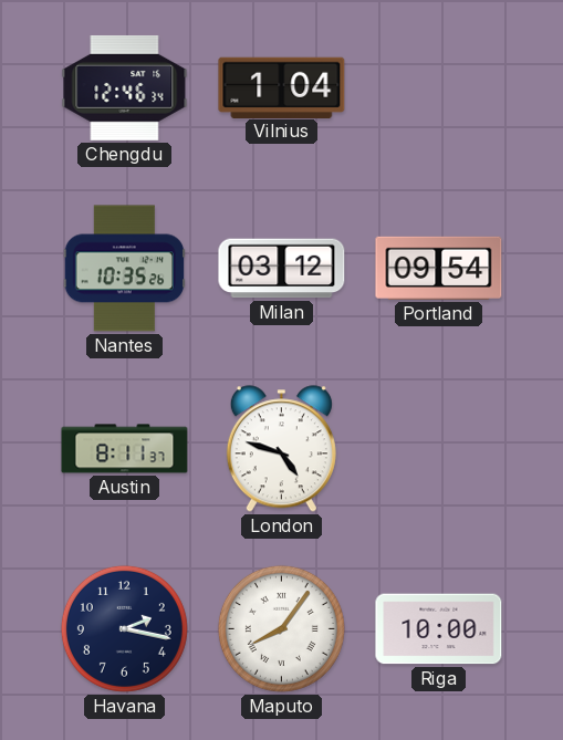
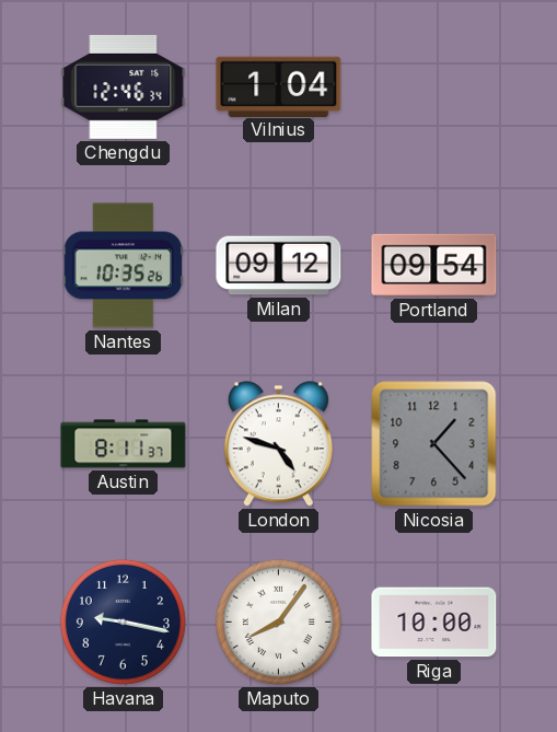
Milan: 03:12 -> 09:12 (279, 266)
Nicosia: none -> 1:23 (434, 444)
Havana: 2:17 -> 9:17 (123, 621)
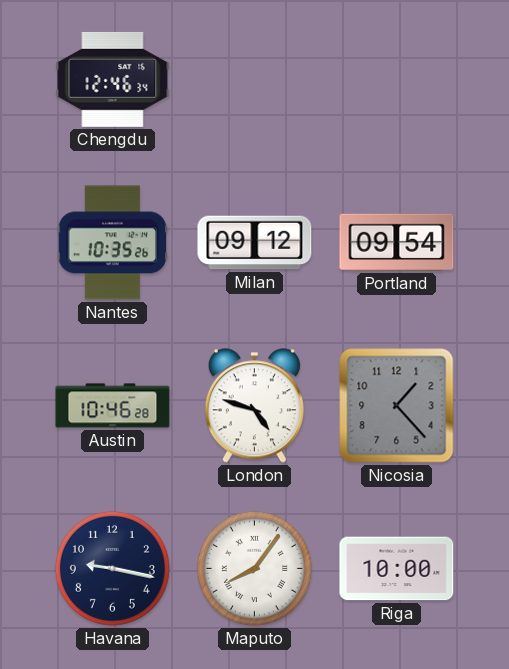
Vilnius: 1:04 -> none (279, 86)
Austin: 8:11 -> 10:46 (113, 406)
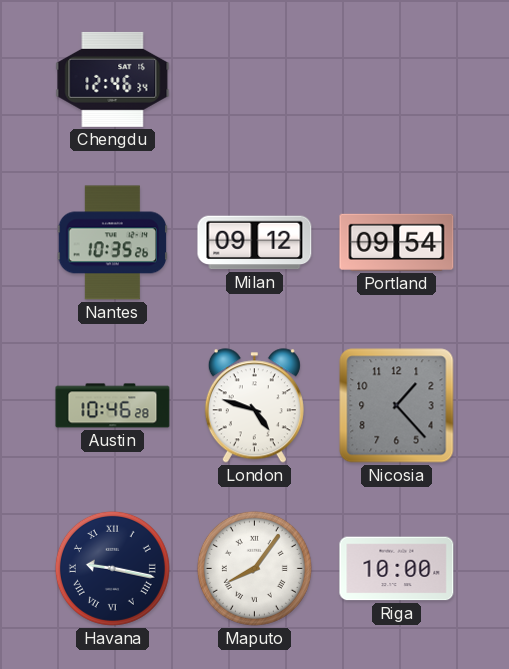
Havana numerals: Arabic -> Roman (112, 568)
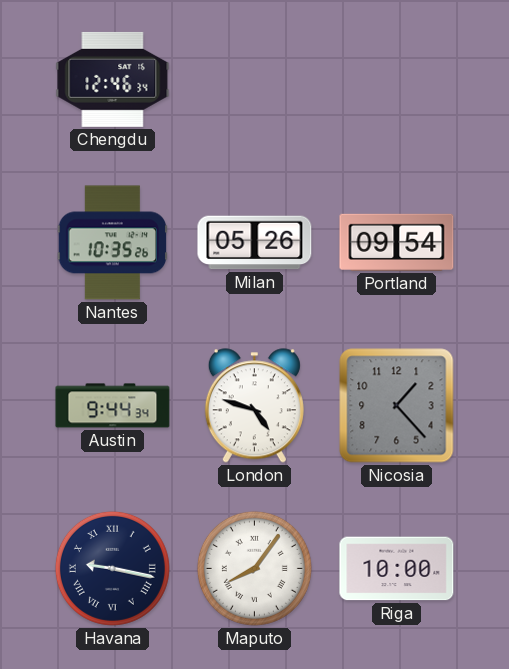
Milan: 09:12 -> 05:26 (255, 243)
Austin: 10:46 -> 9:44 (113, 406)
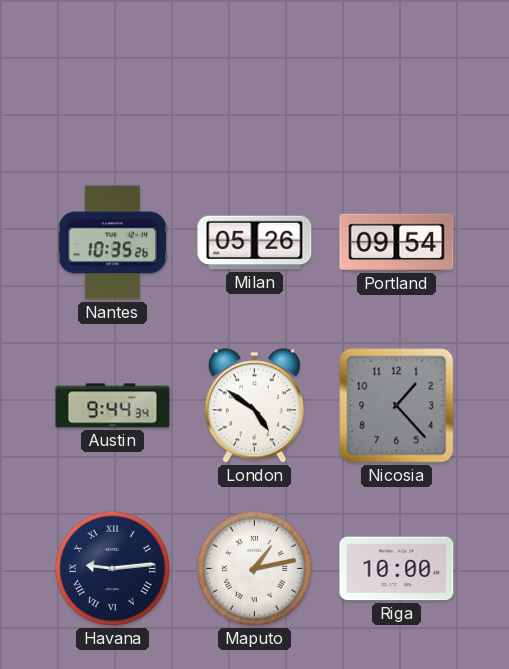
Chengdu: 12:46 -> none (113, 79)
London: 4:48 -> 4:51 (254, 406)
Havana: 9:17 -> 9:14 (112, 568)
Maputo: 8:06 -> 1:13 (254, 568)
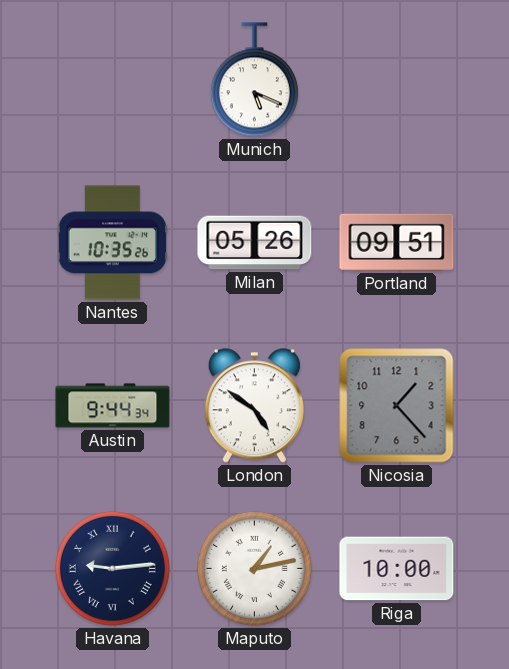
Munich: none -> 5:19 (254, 80)
Portland: 09:54 -> 09:51 (397, 242)
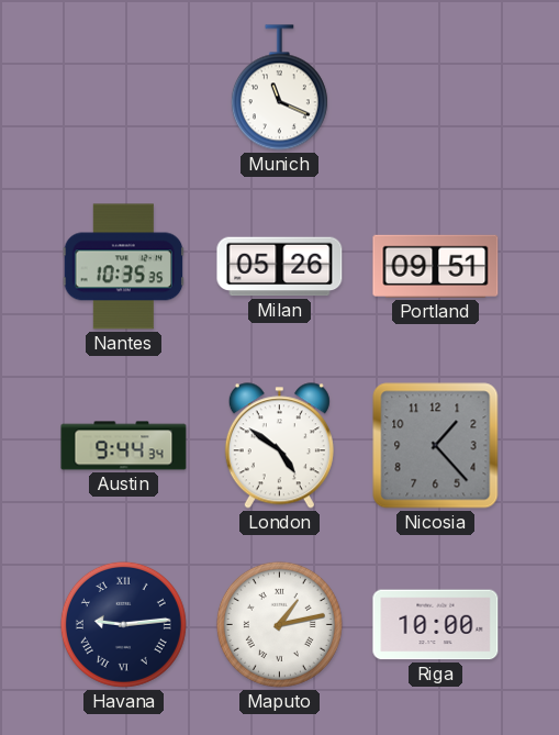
Munich: 5:19 -> 11:19 (279, 88)
Nantes: 10:35:26 -> 10:35:35 (124, 267)
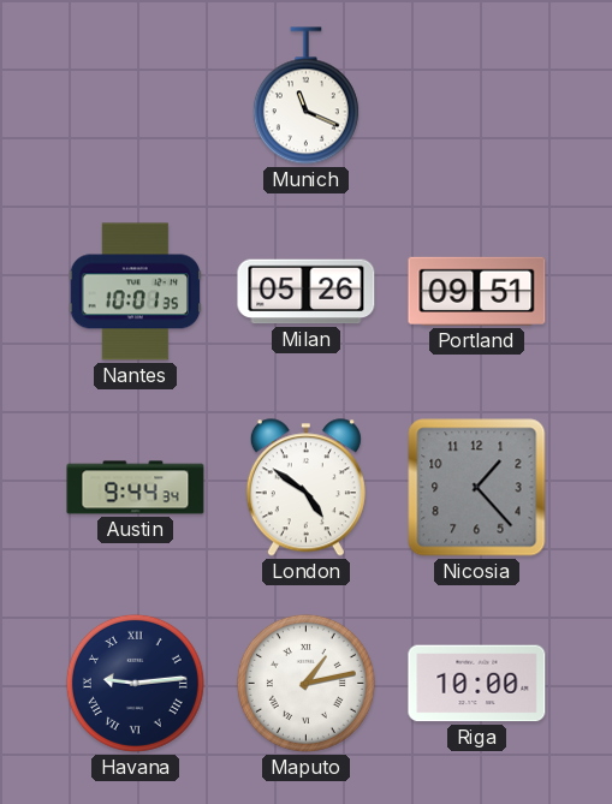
Nantes: 10:35 -> 10:01 (136, 292)
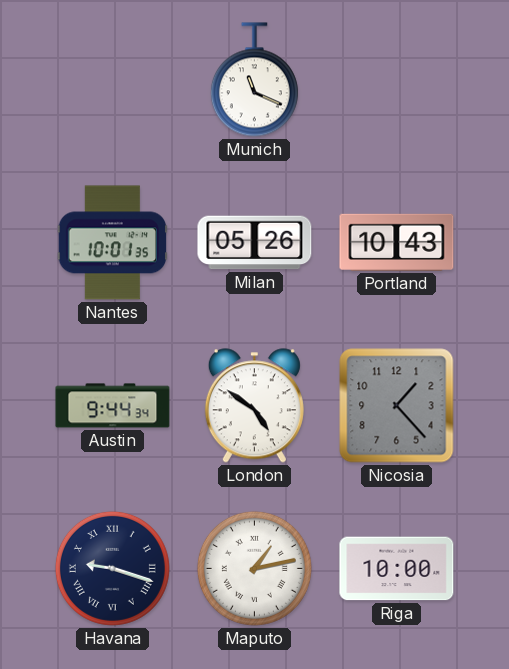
Portland: 09:51 -> 10:43 (397, 242)
Havana: 9:14 -> 9:18 (112, 568)
